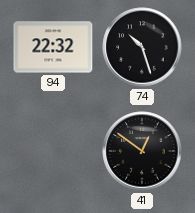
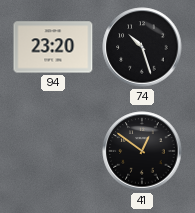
94: 22:32 -> 23:20 (53, 47)
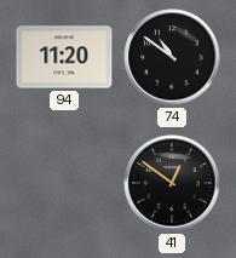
94: 23:20 -> 11:20 (64, 57)
74: 10:27 -> 10:51 (172, 57)
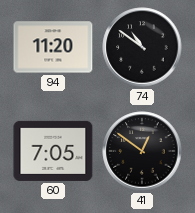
60: none -> 7:05 (53, 151)
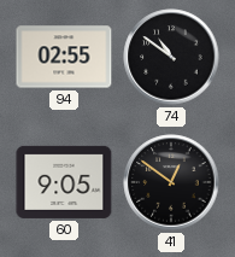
94: 11:20 -> 02:55 (64, 57)
60: 7:05 -> 9:05 (64, 182)
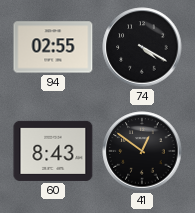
74: 10:51 -> 4:20 (142, 47)
60: 9:05 -> 8:43 (53, 151)
